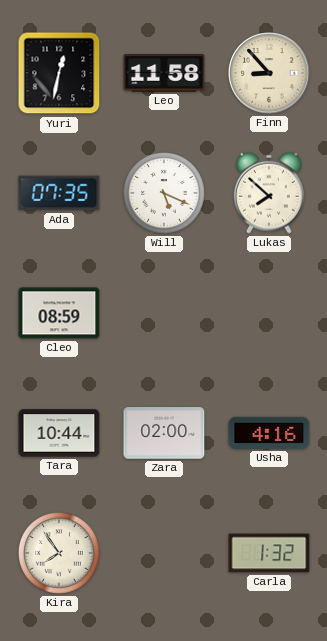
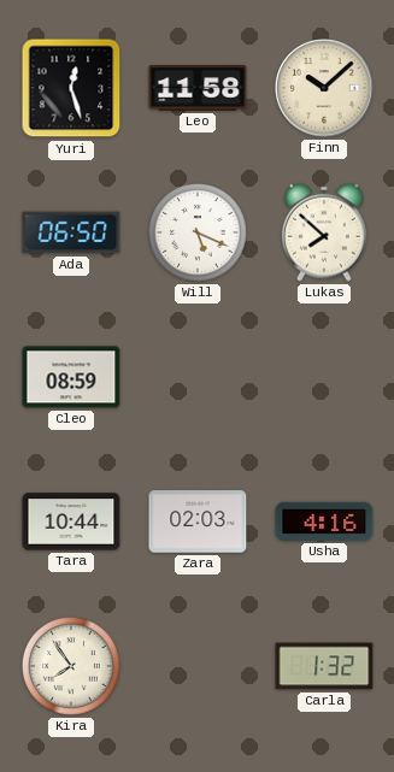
Yuri: 12:32 -> 12:27 (71, 88)
Finn: 8:53 -> 10:08 (324, 88)
Ada: 07:35 -> 06:50 (71, 232)
Zara: 02:00 -> 02:03 (198, 521)
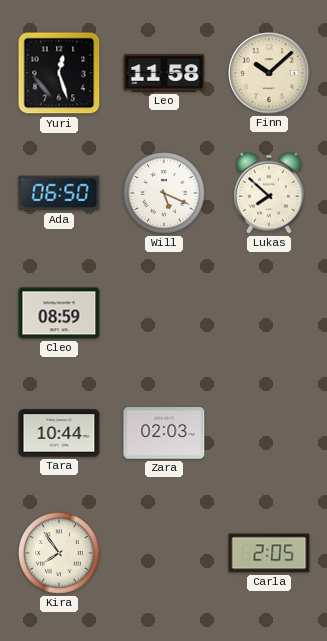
Usha: 4:16 -> none (324, 521)
Carla: 1:32 -> 2:05 (269, 553)
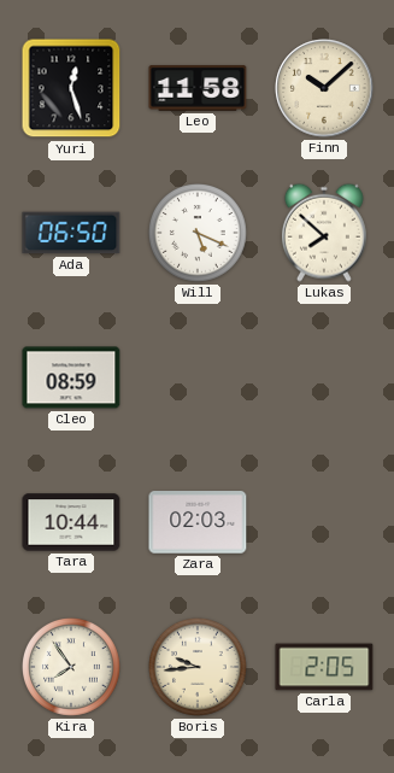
Boris: none -> 9:44 (199, 668)
